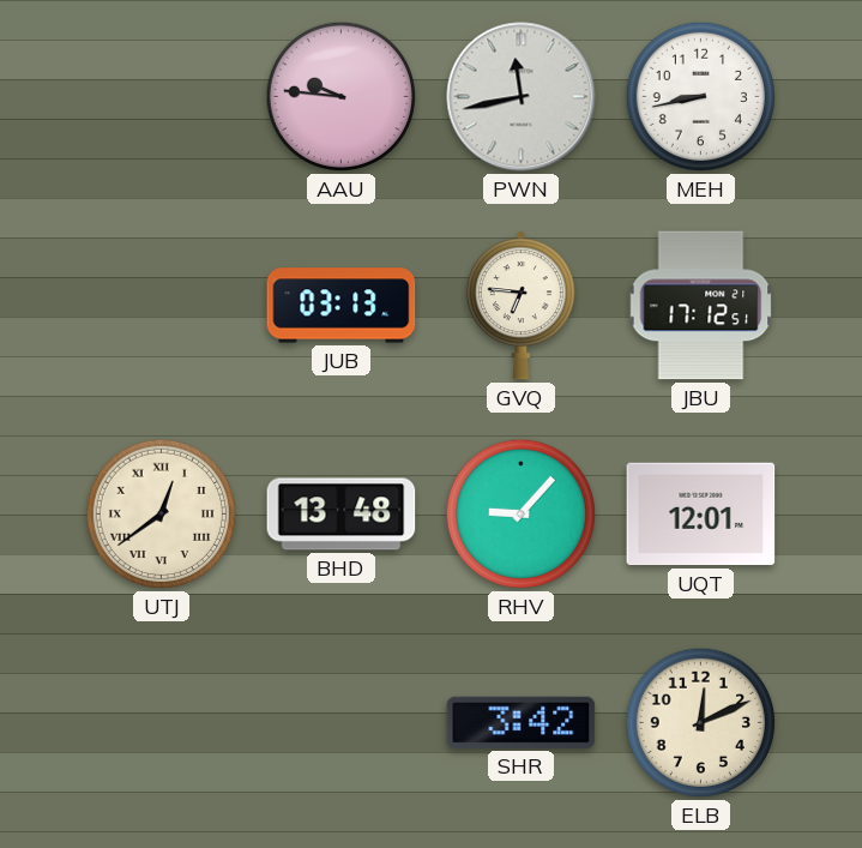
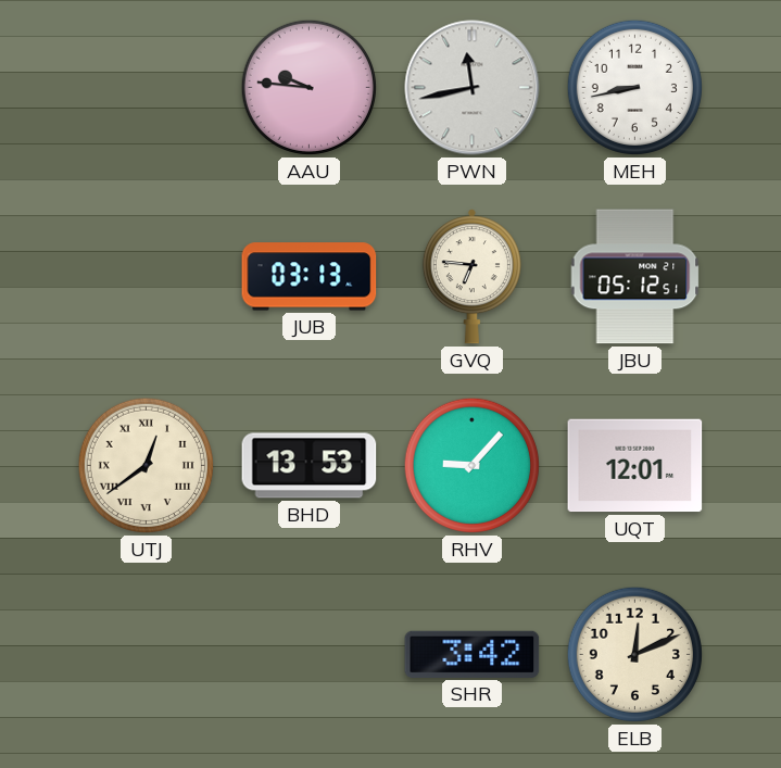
JBU: 17:12 -> 05:12 (635, 277)
BHD: 13:48 -> 13:53 (310, 466)
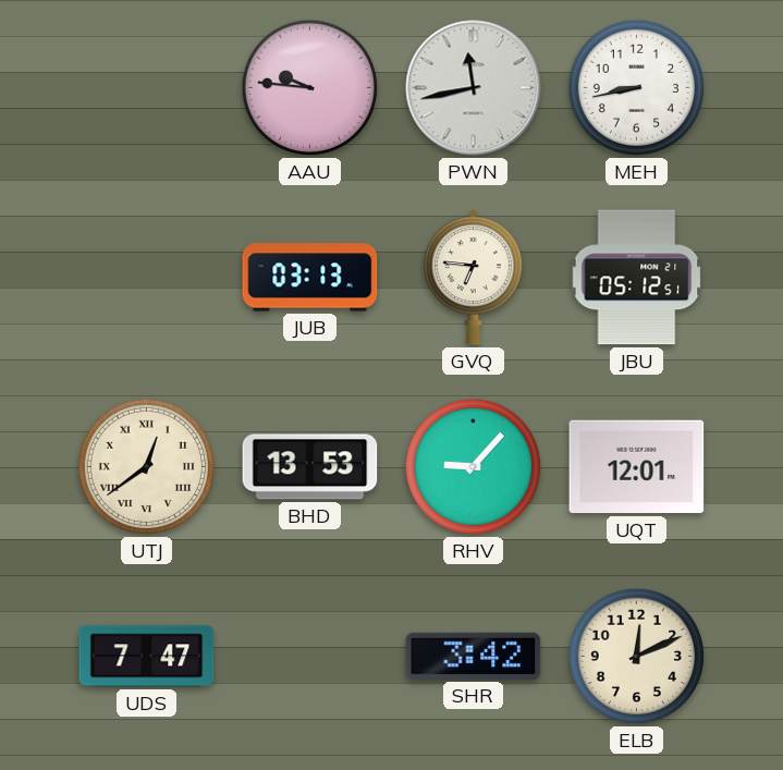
UDS: none -> 7:47 (147, 657)
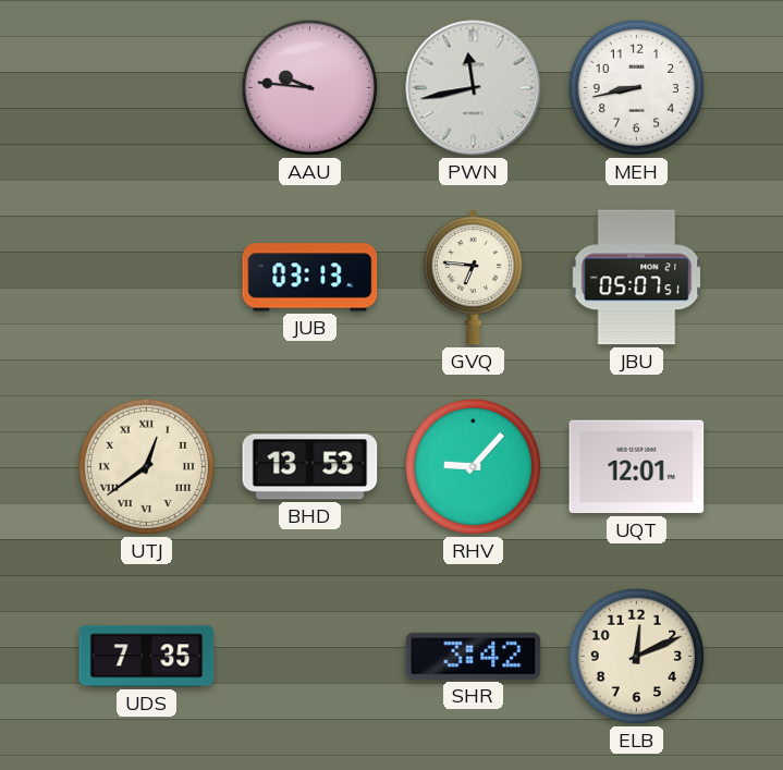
JBU: 05:12 -> 05:07 (637, 278)
UDS: 7:47 -> 7:35 (147, 657)
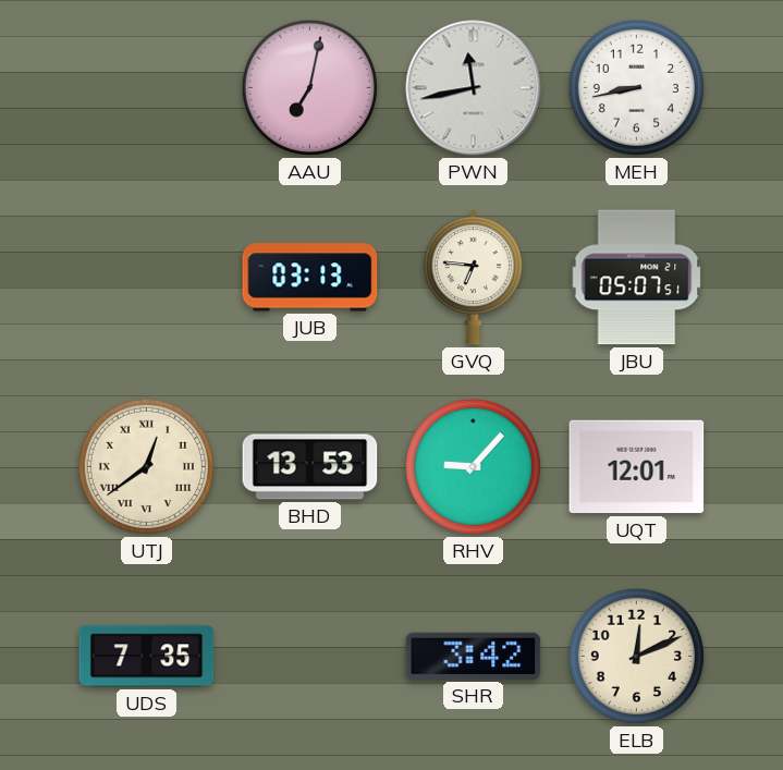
AAU: 9:46 -> 7:02 (309, 87)
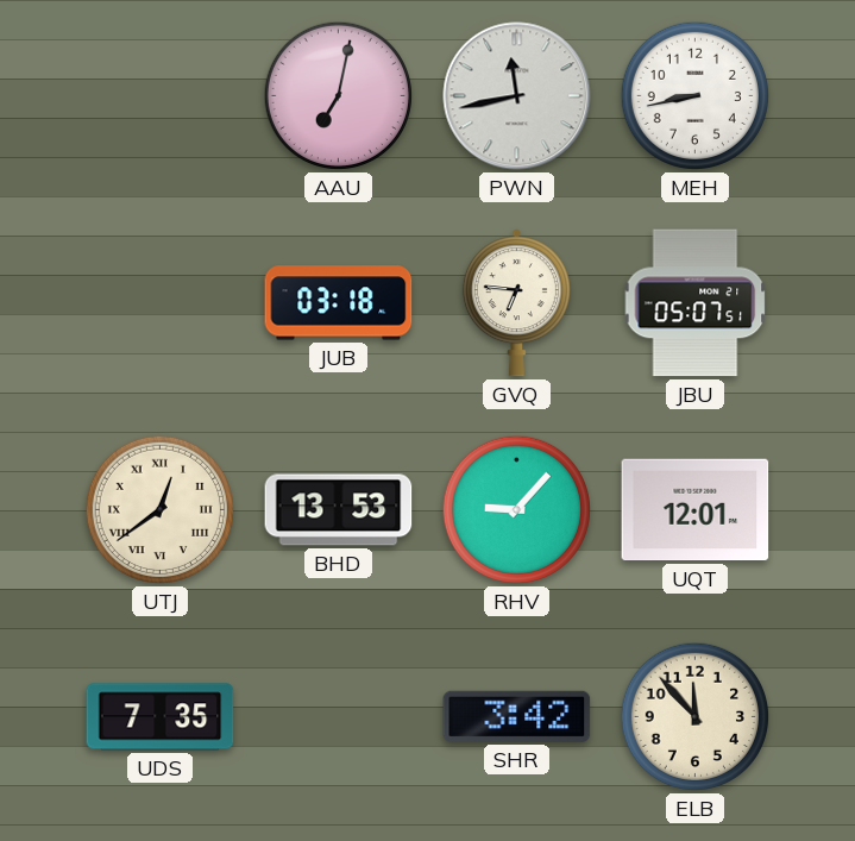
JUB: 03:13 -> 03:18 (339, 303)
ELB: 12:11 -> 11:53 (694, 716)
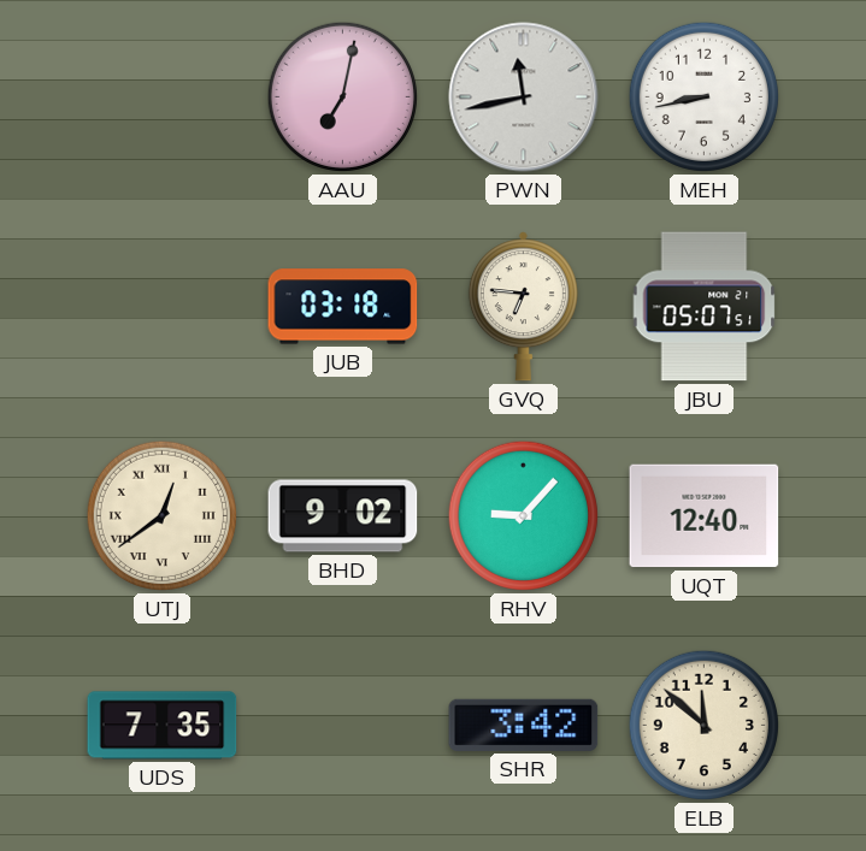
BHD: 13:53 -> 9:02 (343, 516)
UQT: 12:01 -> 12:40 (705, 516)
ELB: 11:53 -> 11:52 (703, 725)
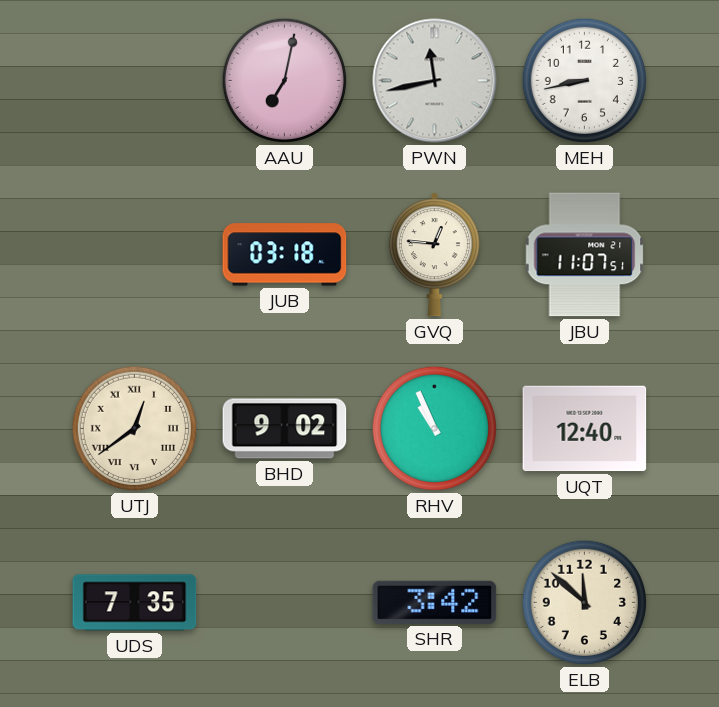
GVQ: 6:46 -> 12:46 (434, 255)
JBU: 05:07 -> 11:07 (585, 255)
RHV: 9:07 -> 10:56 (434, 428)
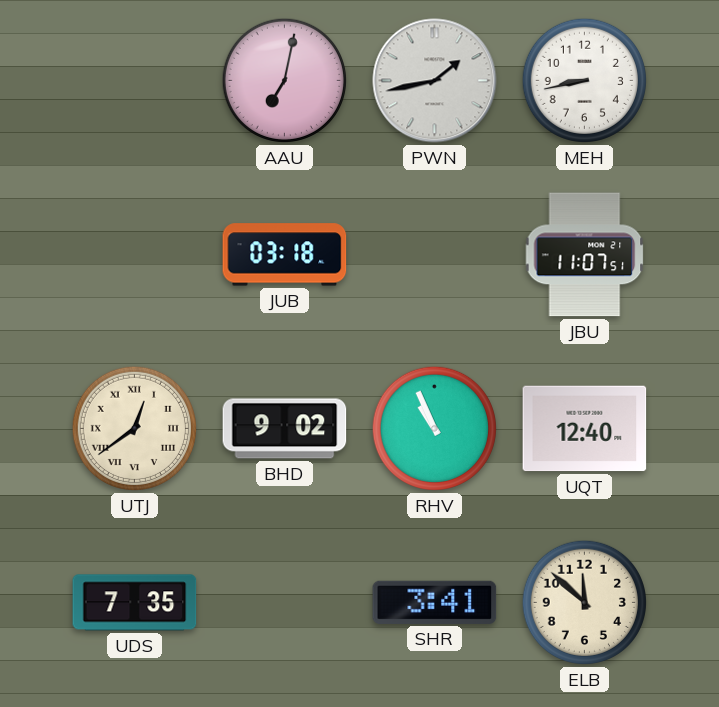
PWN: 11:43 -> 1:43 (435, 81)
GVQ: 12:46 -> none (434, 255)
SHR: 3:42 -> 3:41 (435, 602)
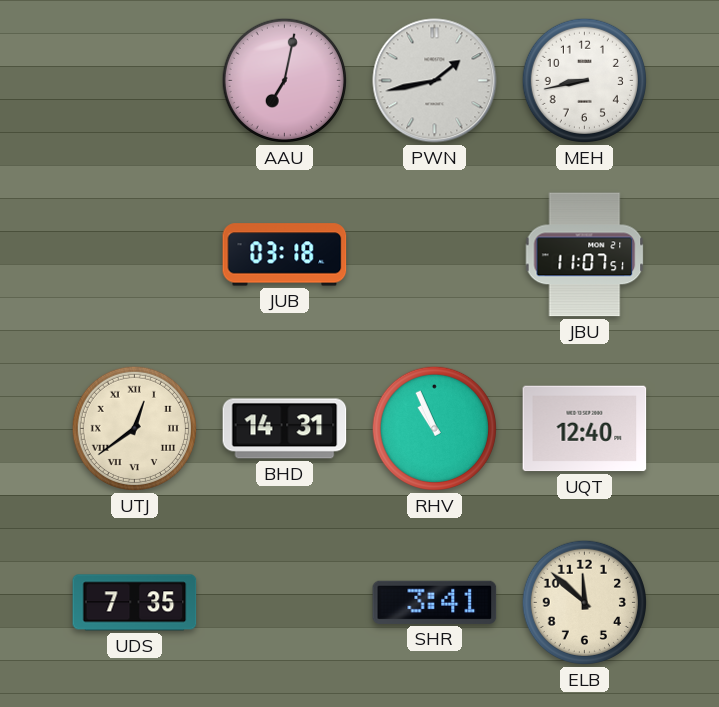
BHD: 9:02 -> 14:31 (285, 429)
